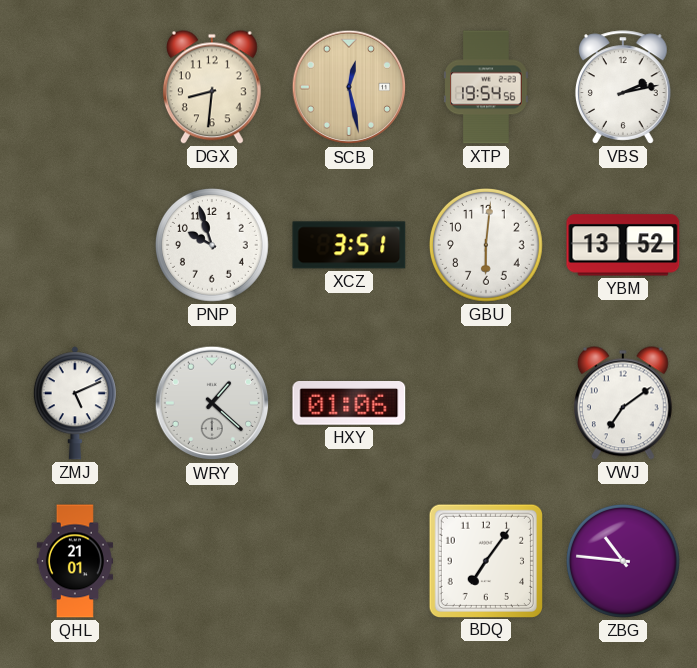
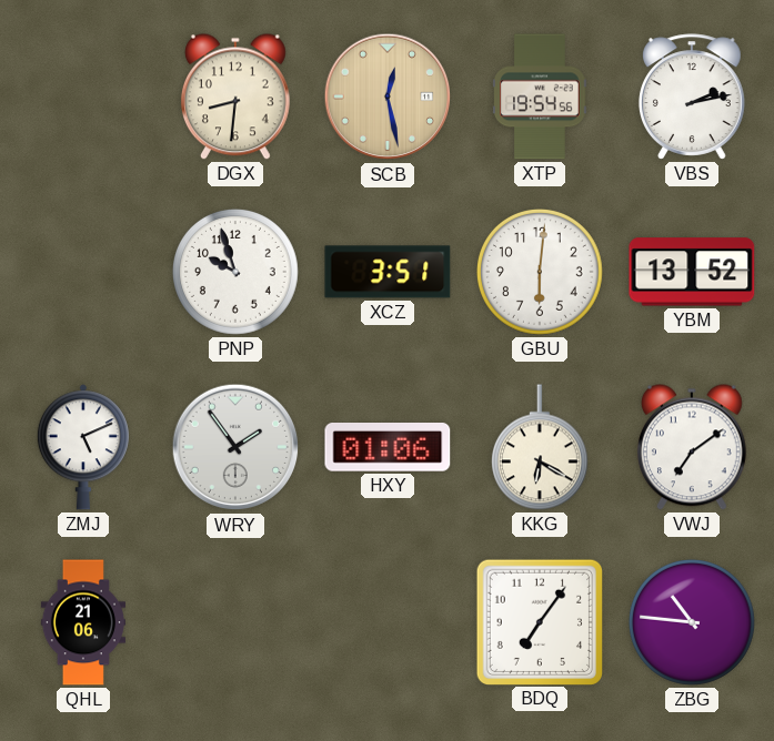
WRY: 1:22 -> 1:54 (235, 447)
KKG: none -> 6:20 (540, 447)
QHL: 21:01 -> 21:06 (82, 622)
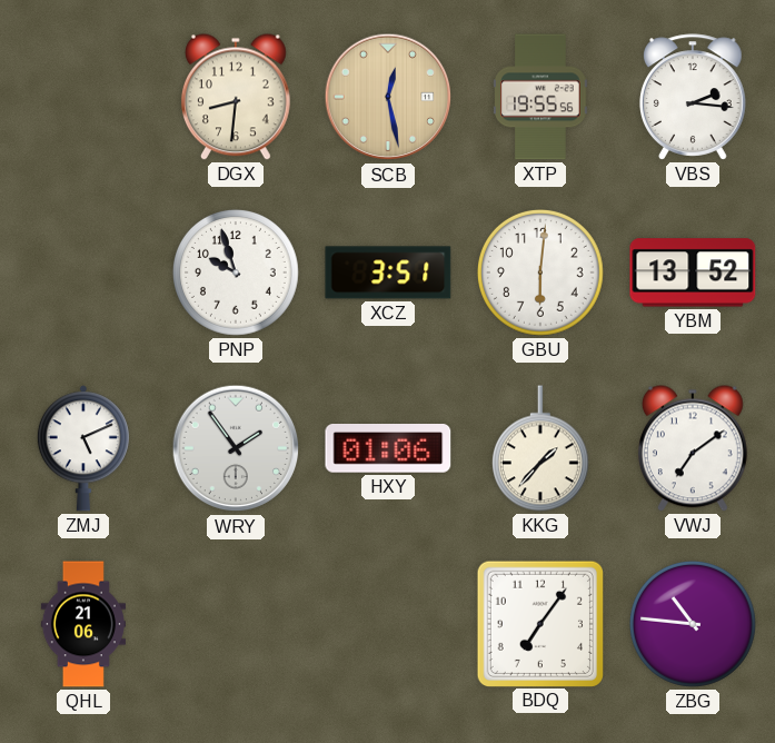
XTP: 19:54 -> 19:55 (540, 97)
VBS: 2:13 -> 2:16 (693, 97)
KKG: 6:20 -> 1:37 (540, 448)
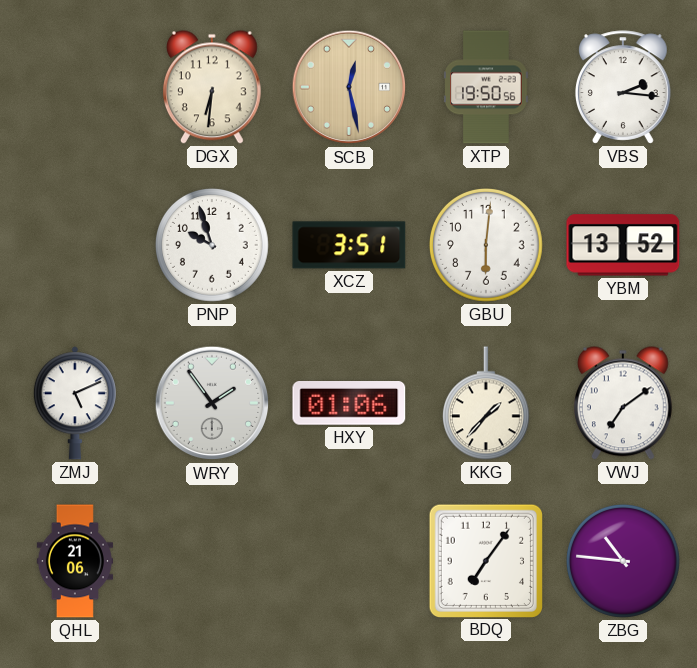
DGX: 8:31 -> 6:31 (212, 87)
XTP: 19:55 -> 19:50 (486, 87)
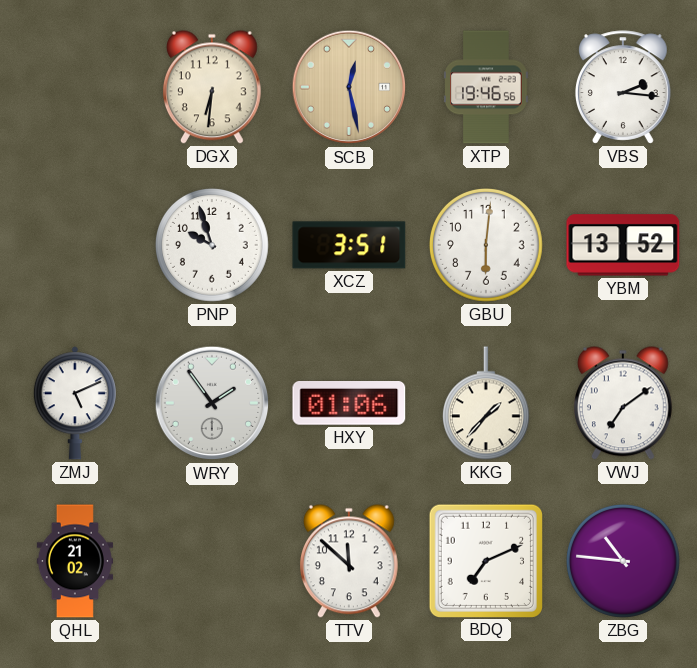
XTP: 19:50 -> 19:46 (486, 87)
QHL: 21:06 -> 21:02 (74, 561)
TTV: none -> 11:52 (349, 561)
BDQ: 7:06 -> 7:11 (485, 560)
